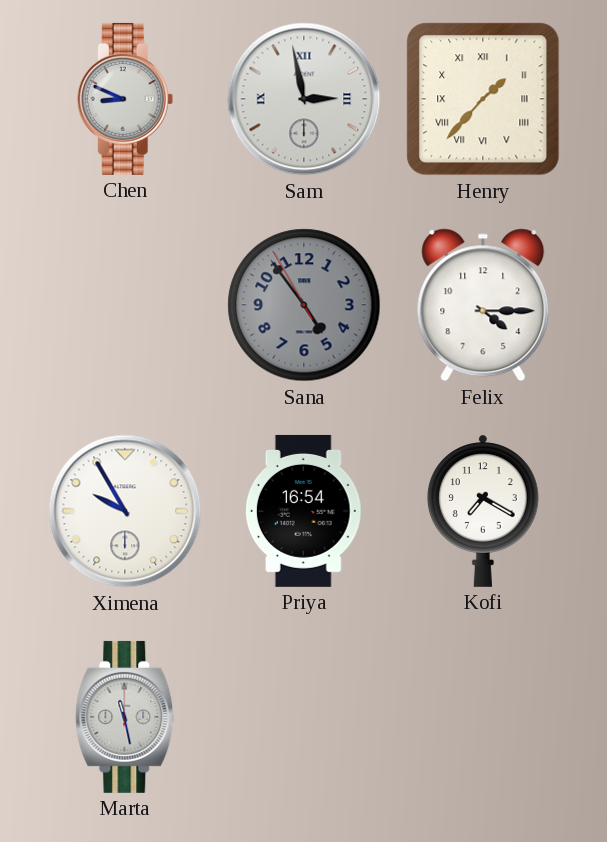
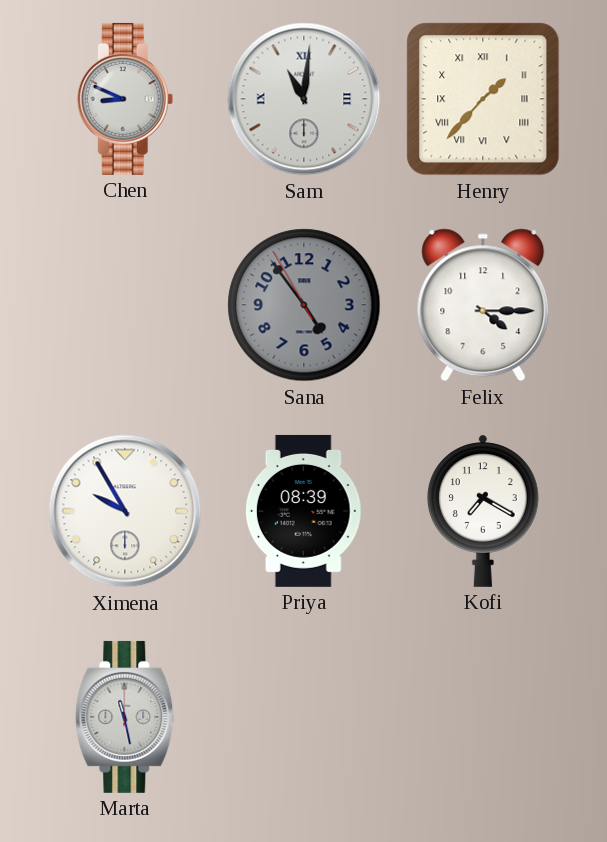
Sam: 2:58 -> 11:01 (304, 99)
Priya: 16:54 -> 08:39 (304, 511)
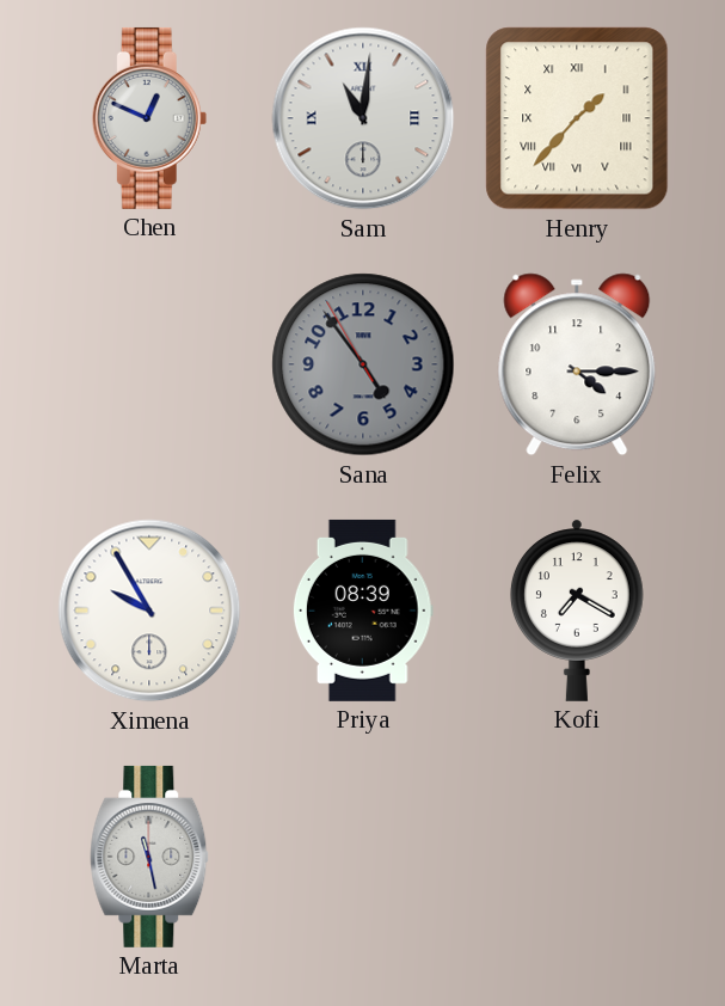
Chen: 8:49 -> 12:49 (149, 118)
